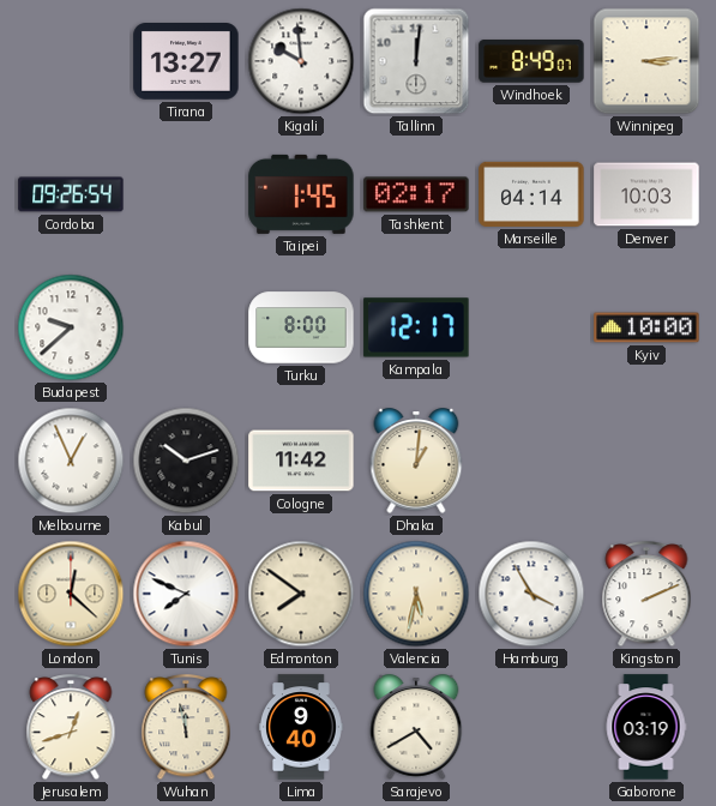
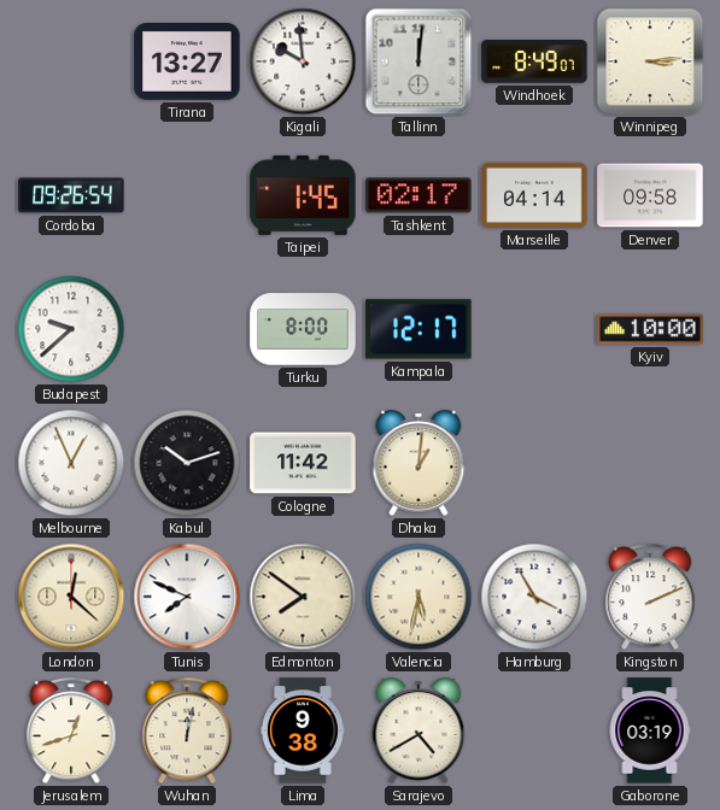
Denver: 10:03 -> 09:58 (650, 195)
Wuhan: 11:58 -> 12:02 (187, 732)
Lima: 9:40 -> 9:38 (303, 730)
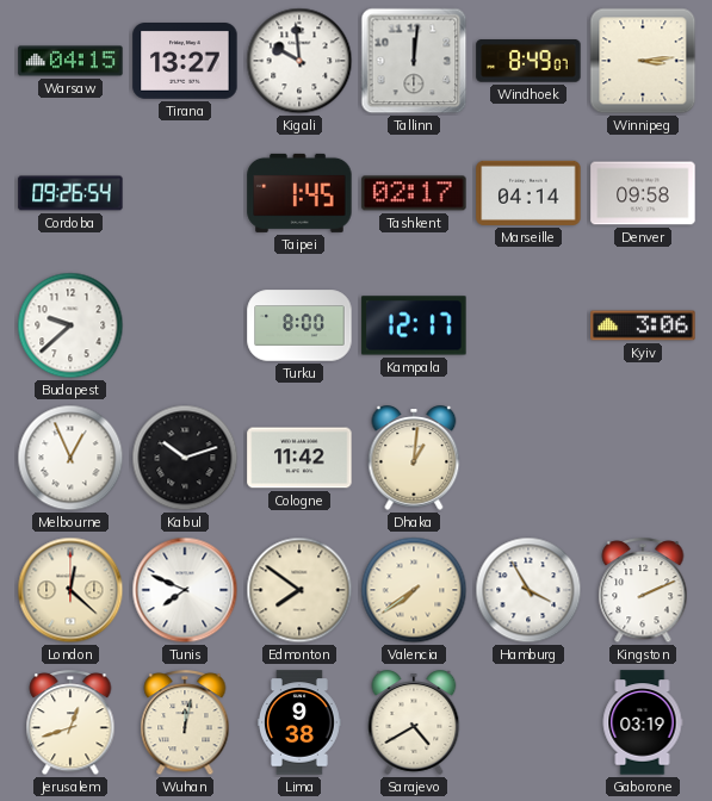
Warsaw: none -> 04:15 (70, 61)
Kyiv: 10:00 -> 3:06 (643, 325)
Valencia: 5:32 -> 7:39 (414, 590)
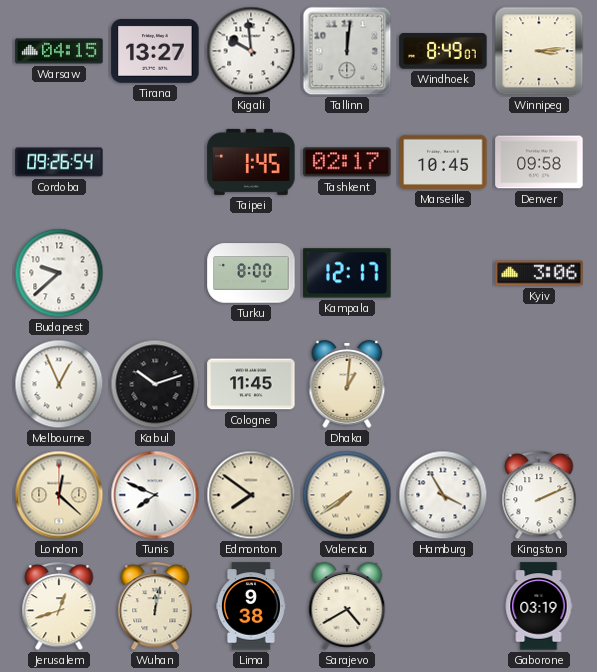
Marseille: 04:14 -> 10:45 (443, 162)
Cologne: 11:42 -> 11:45 (251, 384)
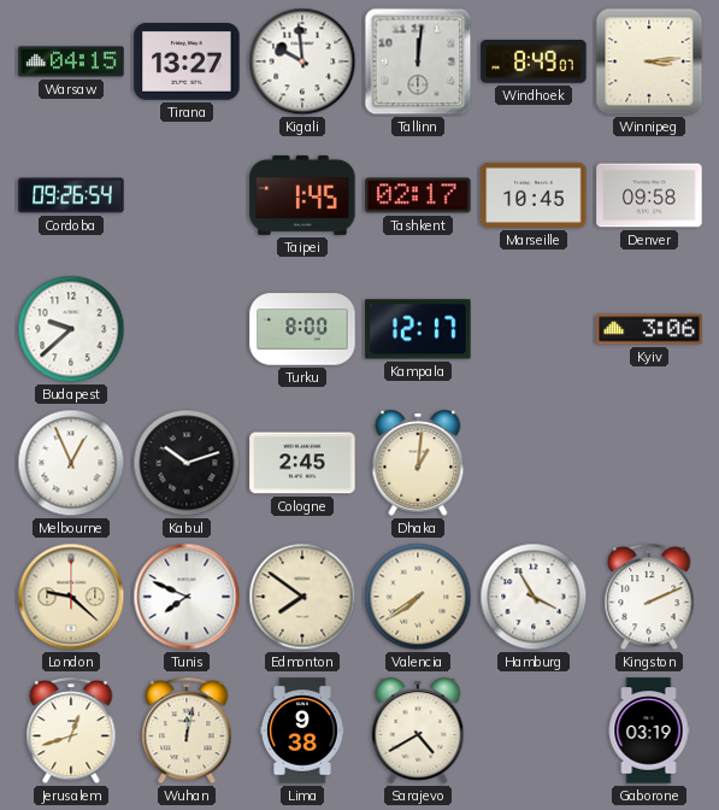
Cologne: 11:45 -> 2:45 (302, 463)
London: 12:22 -> 9:22 (71, 597)
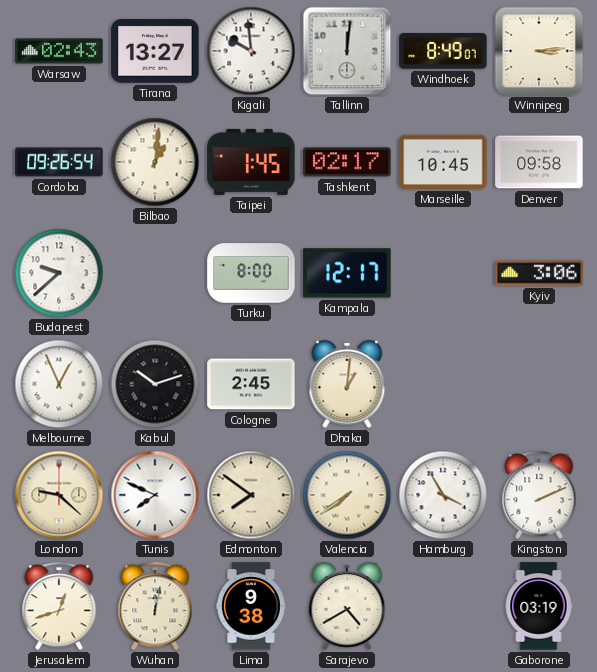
Warsaw: 04:15 -> 02:43 (59, 51)
Bilbao: none -> 1:01 (155, 162)
